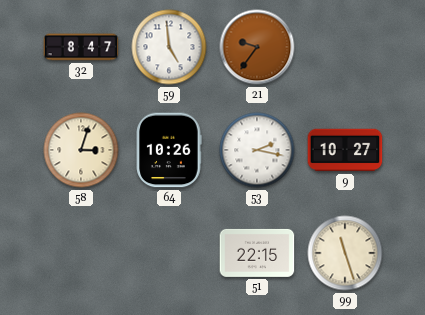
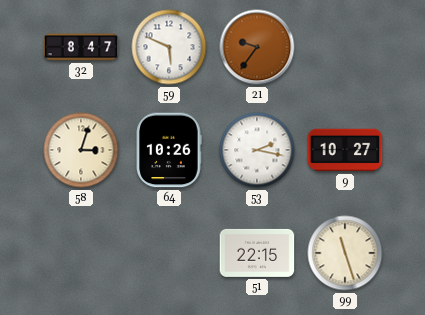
59: 4:59 -> 5:49 (169, 47)
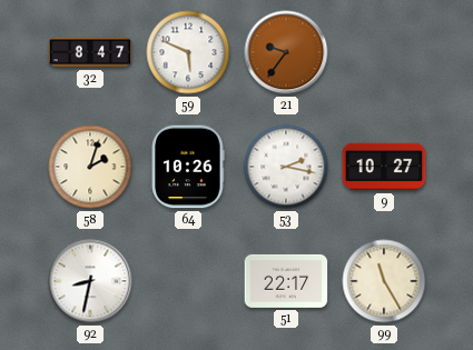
58: 3:03 -> 2:03 (90, 167)
92: none -> 8:32 (90, 281)
51: 22:15 -> 22:17 (286, 281)
99: 11:27 -> 11:25 (384, 281)
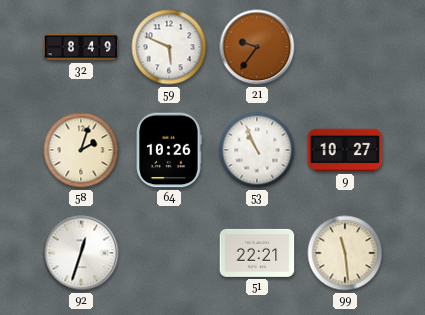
32: 8:47 -> 8:49 (81, 47)
53: 2:17 -> 10:56 (257, 150)
92: 8:32 -> 12:33 (81, 253)
51: 22:17 -> 22:21 (257, 253)
99: 11:25 -> 11:29 (345, 253)
